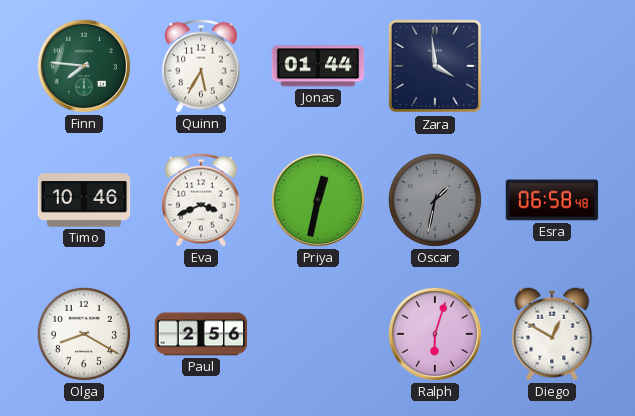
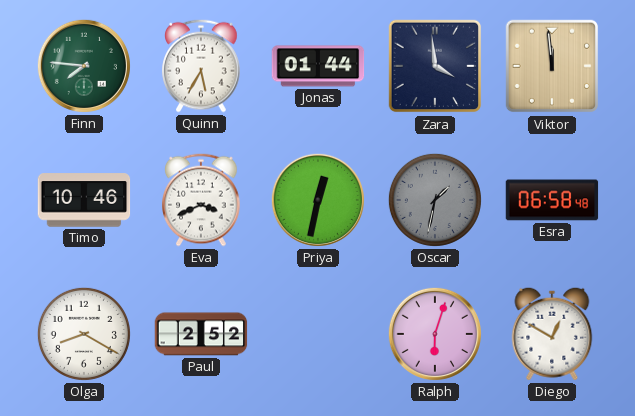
Viktor: none -> 11:59 (552, 66)
Paul: 2:56 -> 2:52 (201, 334)
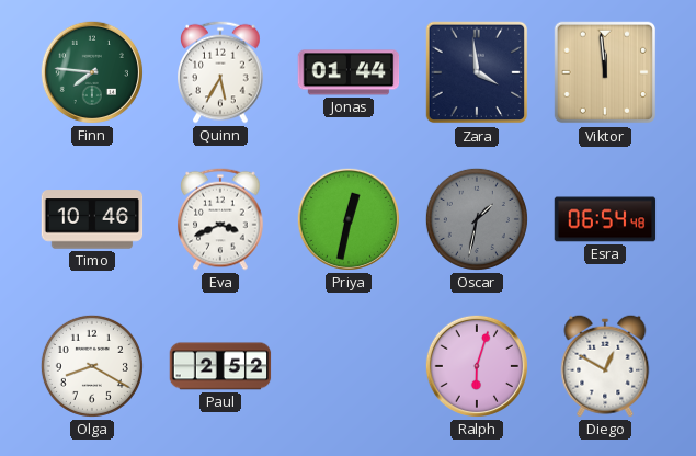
Esra: 06:58 -> 06:54 (605, 219)
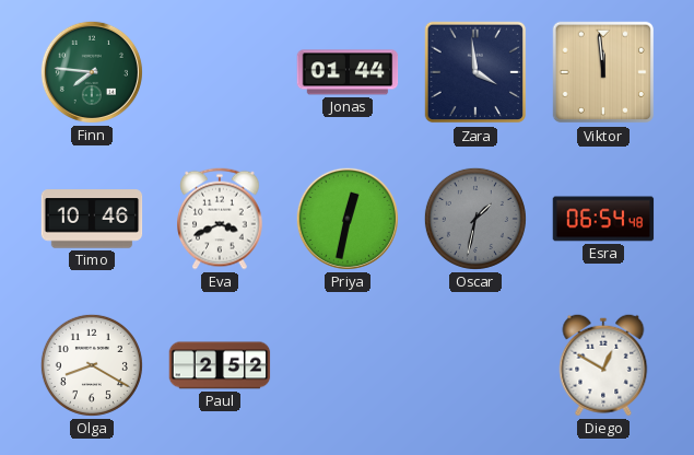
Quinn: 5:35 -> none (220, 72)
Ralph: 6:03 -> none (477, 366)
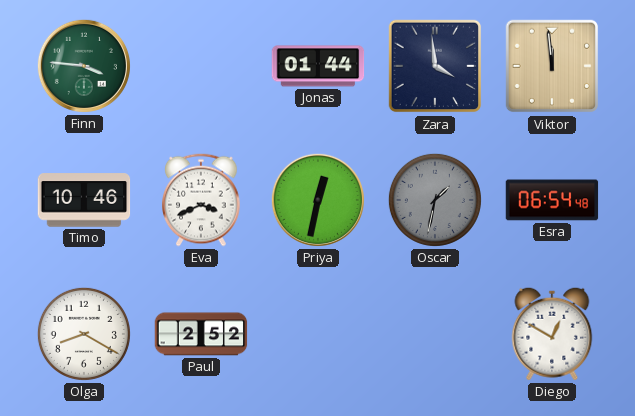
Finn: 7:46 -> 3:46 (84, 66)
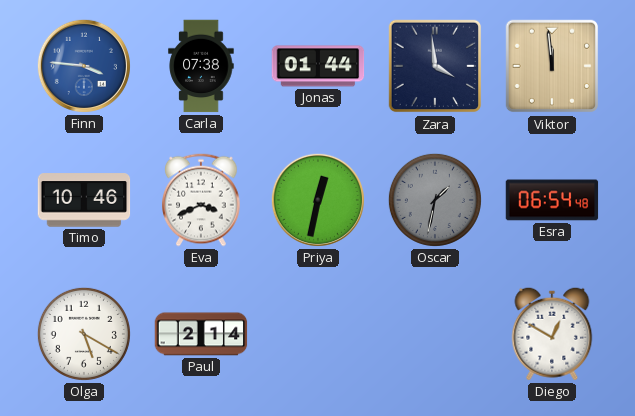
Finn dial: green -> blue (84, 66)
Carla: none -> 07:38 (201, 66)
Olga: 8:20 -> 5:20 (84, 334)
Paul: 2:52 -> 2:14 (201, 334)
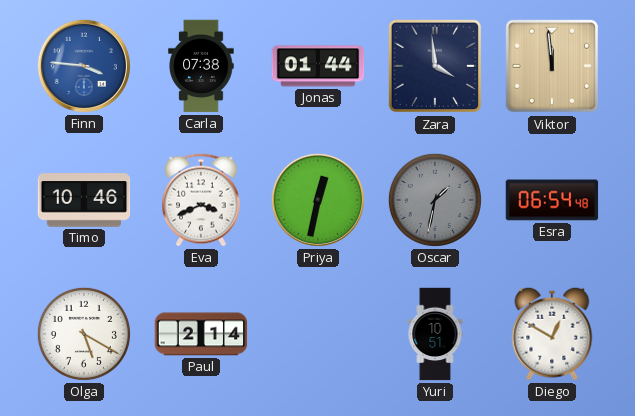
Yuri: none -> 10:51 (435, 334)
